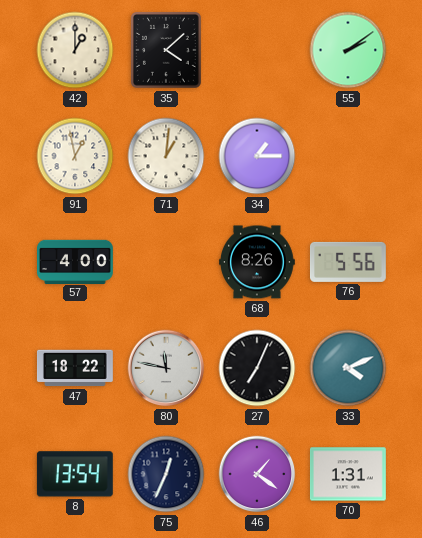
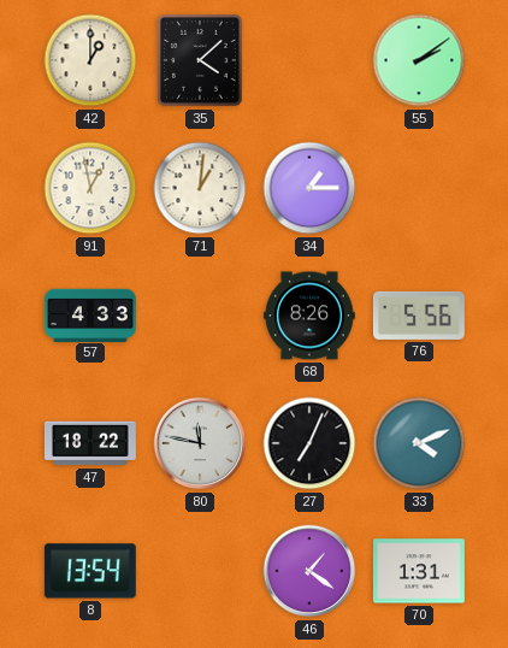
57: 4:00 -> 4:33 (91, 314)
75: 12:34 -> none (166, 474)
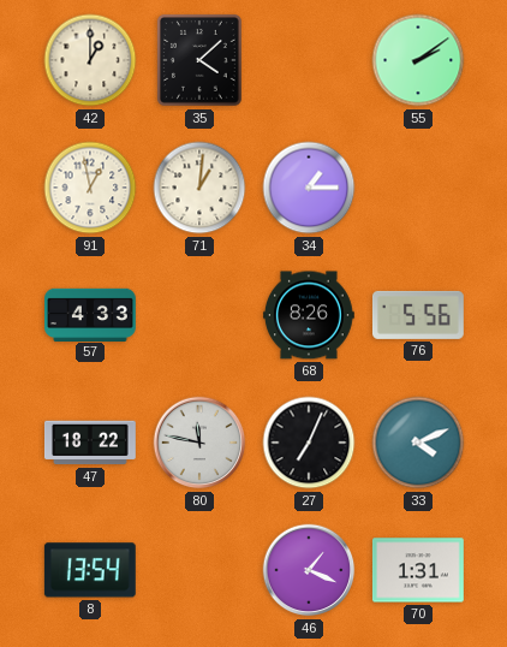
46: 1:21 -> 1:19 (309, 570)
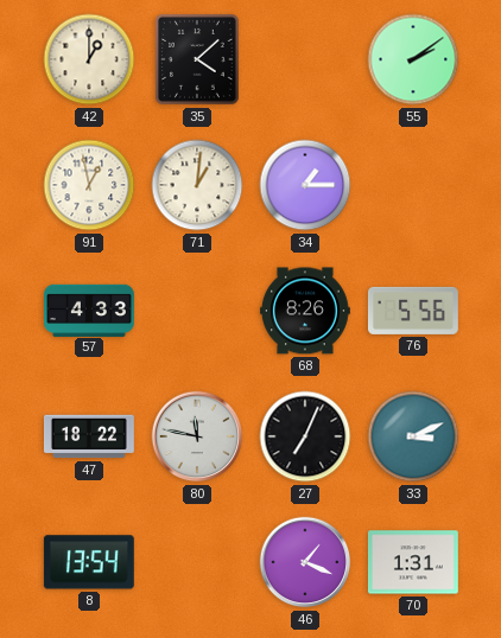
33: 4:11 -> 3:11 (413, 436)
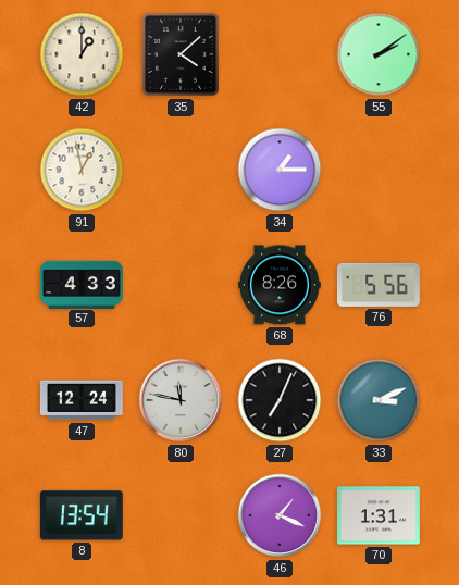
71: 1:01 -> none (197, 185)
47: 18:22 -> 12:24 (82, 400)
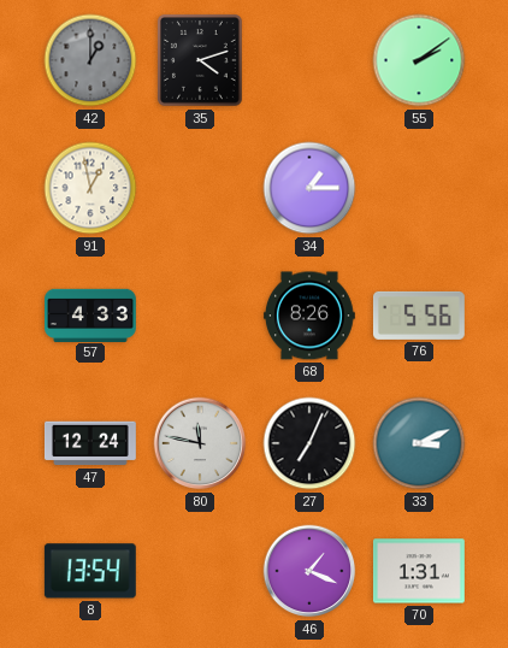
42 dial: cream -> grey (90, 60)
35: 4:08 -> 4:12 (200, 60)
